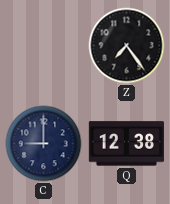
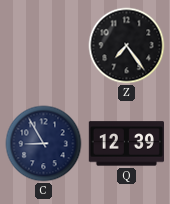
C: 9:00 -> 8:55 (44, 144)
Q: 12:38 -> 12:39 (126, 144)
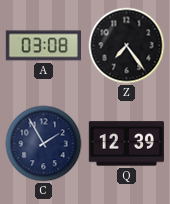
A: none -> 03:08 (43, 46)
C: 8:55 -> 1:55 (44, 144)
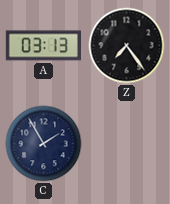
A: 03:08 -> 03:13 (43, 46)
Q: 12:39 -> none (126, 144)
